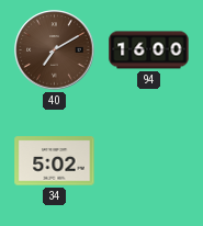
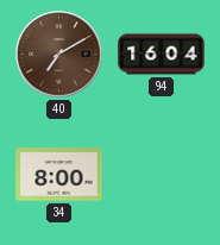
94: 16:00 -> 16:04 (162, 55)
34: 5:02 -> 8:00 (59, 175)
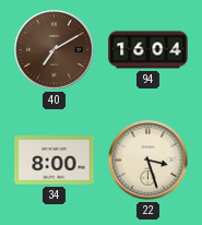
22: none -> 3:27 (148, 161)
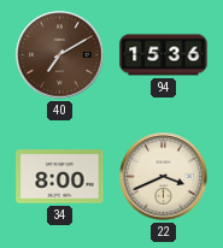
94: 16:04 -> 15:36 (164, 55)
22: 3:27 -> 3:41 (164, 177)
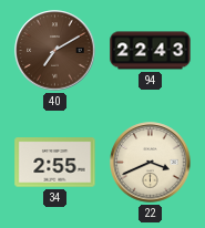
94: 15:36 -> 22:43 (151, 51)
34: 8:00 -> 2:55 (55, 163)
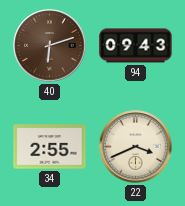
40: 7:10 -> 6:12 (50, 46)
94: 22:43 -> 09:43 (136, 46)
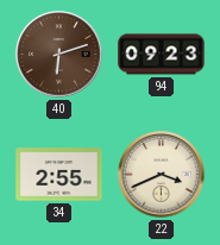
94: 09:43 -> 09:23 (162, 55)
